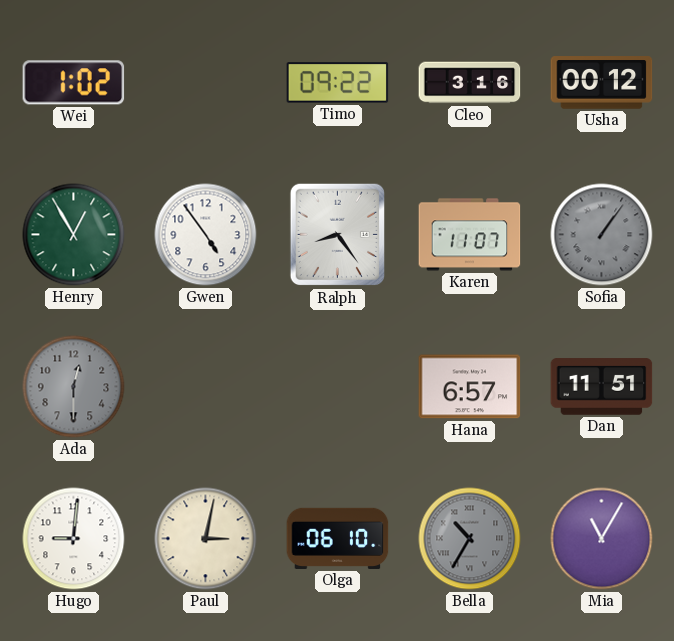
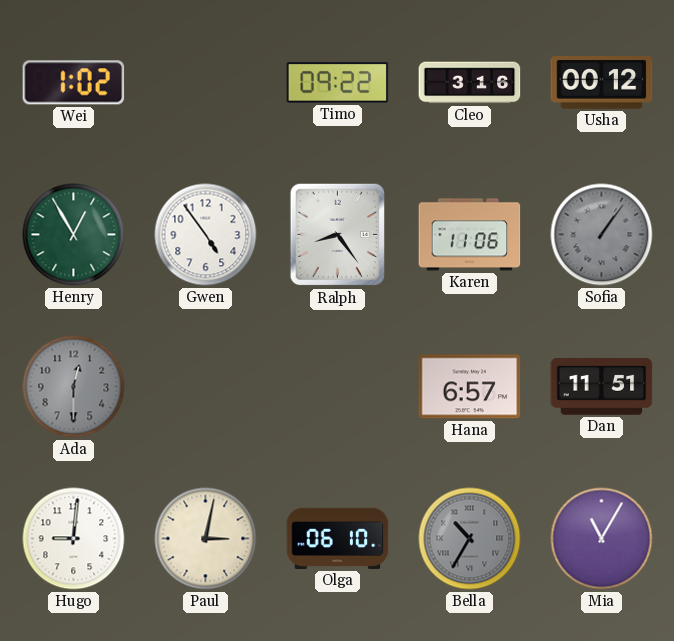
Karen: 11:07 -> 11:06 (470, 235)
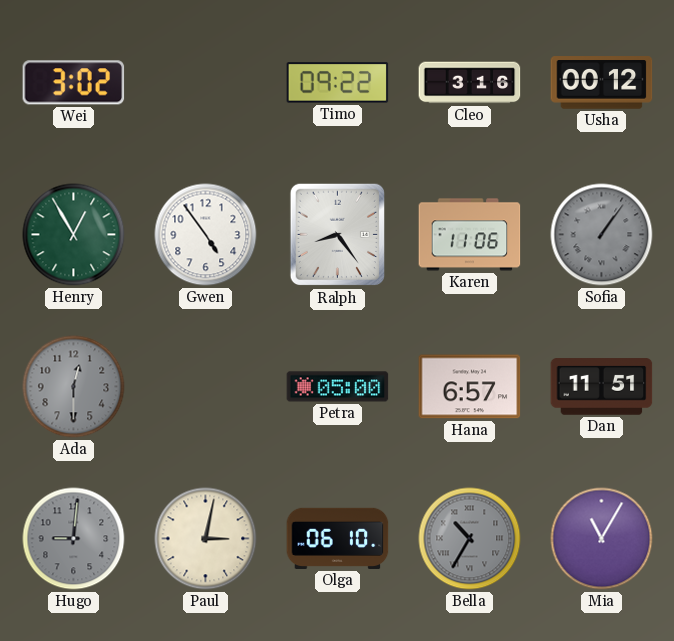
Wei: 1:02 -> 3:02 (74, 83)
Petra: none -> 05:00 (338, 387)
Hugo dial: white -> grey (74, 539)
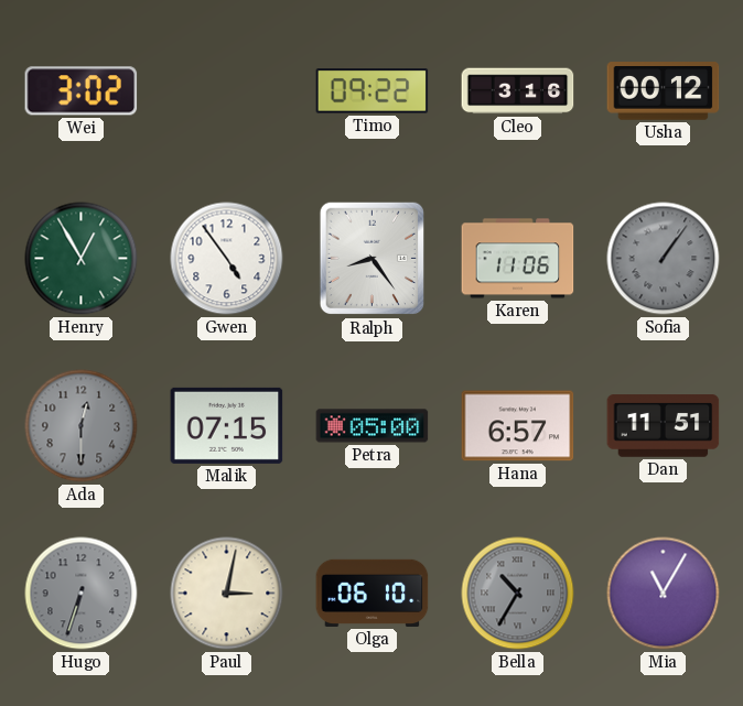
Malik: none -> 07:15 (227, 425)
Hugo: 9:01 -> 6:33 (82, 594)
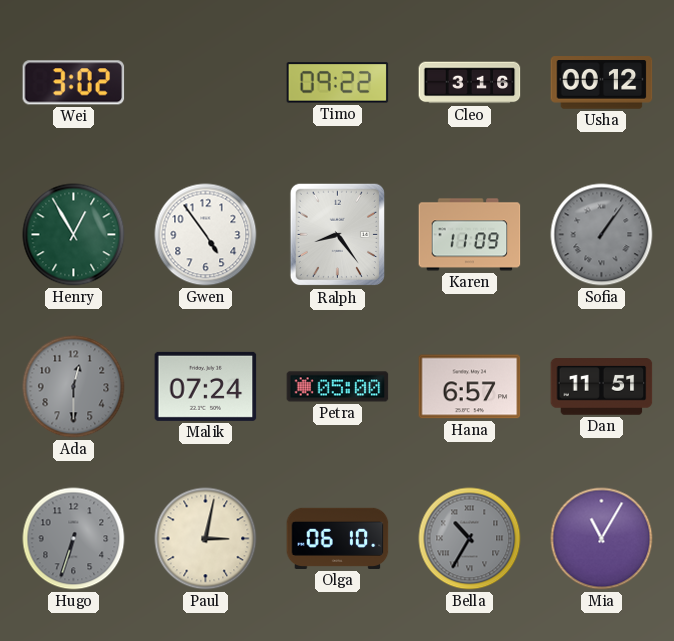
Karen: 11:06 -> 11:09 (470, 235)
Malik: 07:15 -> 07:24 (206, 386)
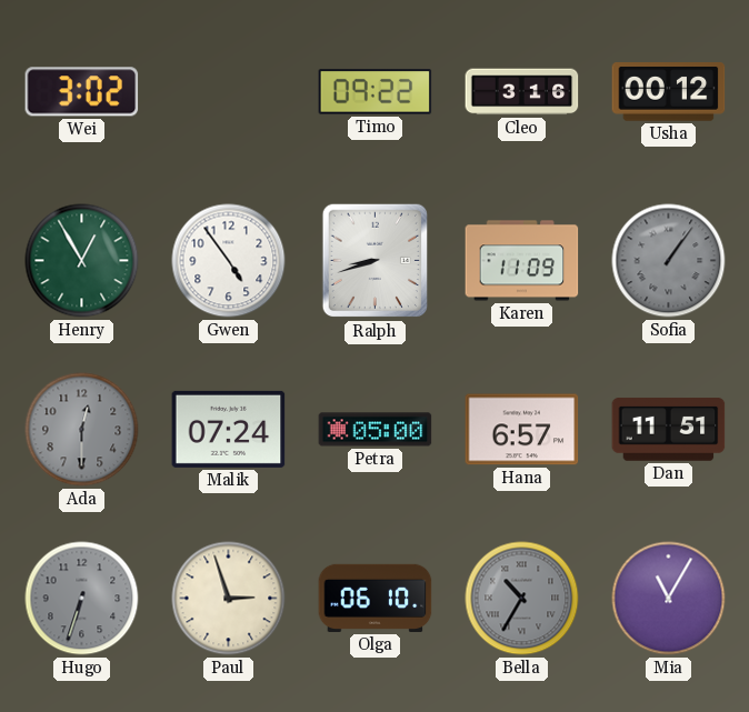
Ralph: 8:24 -> 8:42 (374, 261)
Paul: 3:02 -> 2:57 (229, 599)
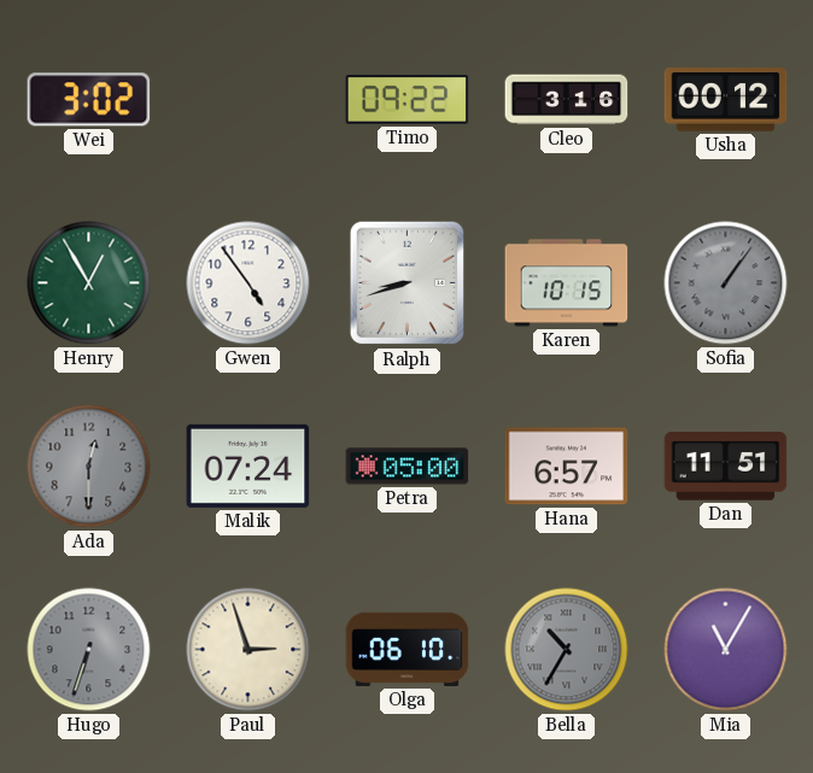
Karen: 11:09 -> 10:15 (567, 283)
